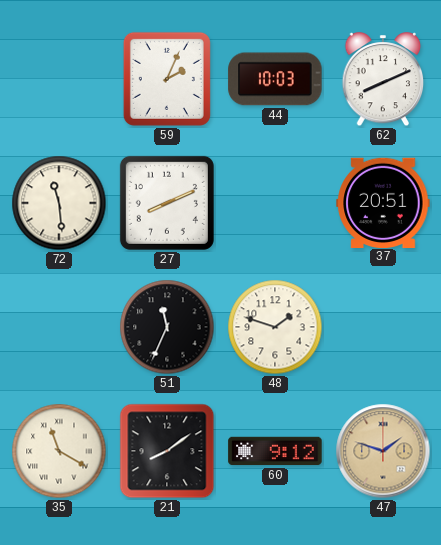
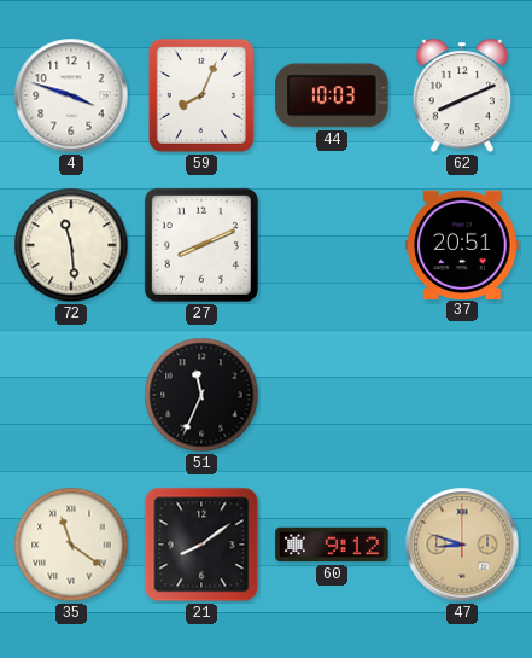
4: none -> 3:48 (71, 95)
59: 2:04 -> 8:04 (201, 95)
48: 1:48 -> none (275, 327)
35: 11:20 -> 11:21 (71, 545)
47: 1:48 -> 8:48 (462, 545)
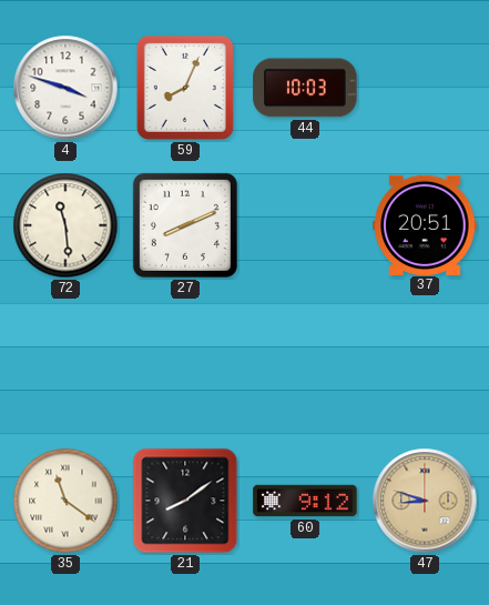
62: 8:11 -> none (462, 97)
51: 11:34 -> none (201, 395)
